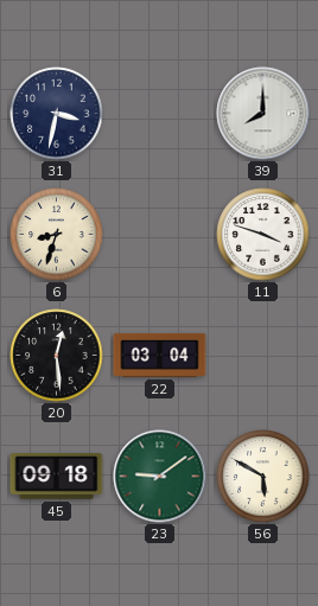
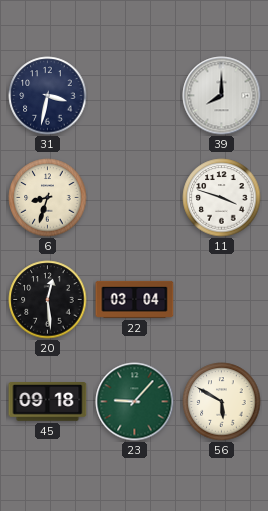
23: 9:09 -> 9:07 (135, 402)
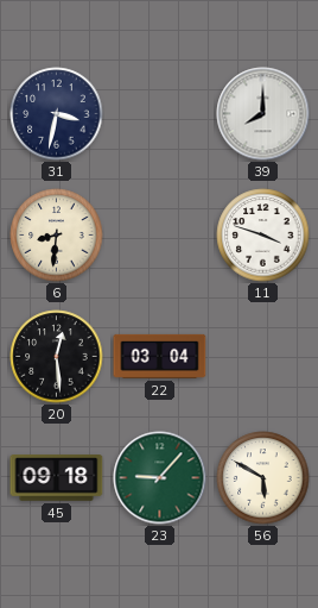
6: 8:33 -> 8:31 (57, 236)
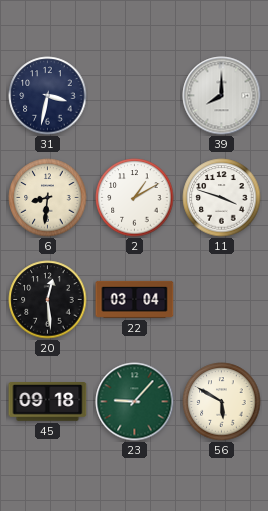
2: none -> 1:10 (135, 198)
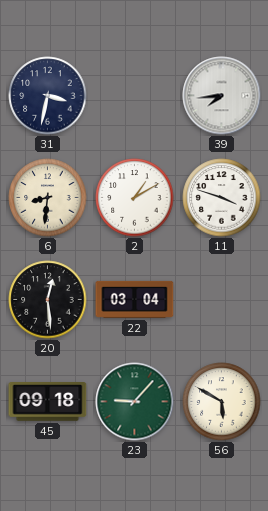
39: 8:00 -> 7:44 (222, 96)
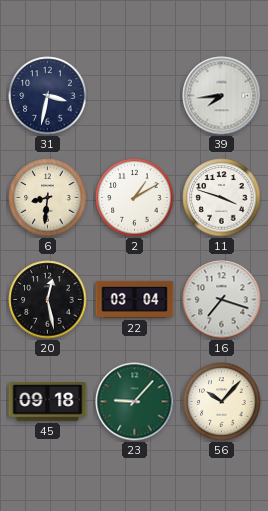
20: 12:29 -> 12:28 (48, 300)
16: none -> 7:18 (222, 300)
56: 5:50 -> 10:07 (222, 402)
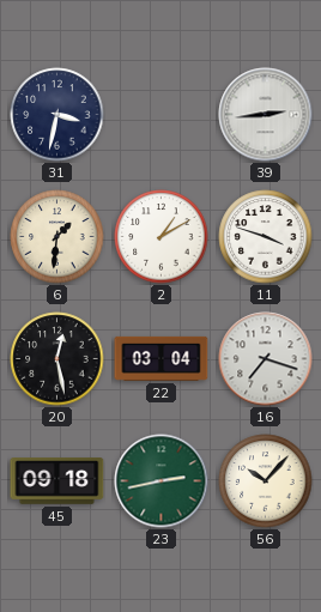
39: 7:44 -> 2:44 (266, 115)
6: 8:31 -> 1:31 (57, 237)
23: 9:07 -> 2:43 (162, 481)
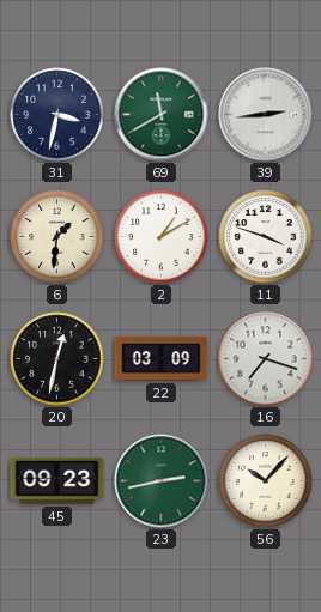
69: none -> 11:40 (162, 115)
20: 12:28 -> 12:32 (57, 359)
22: 03:04 -> 03:09 (162, 358)
45: 09:18 -> 09:23 (57, 481)
